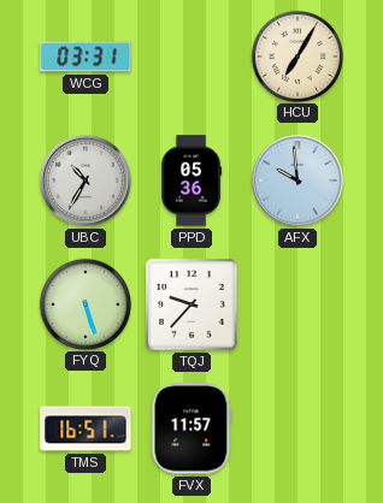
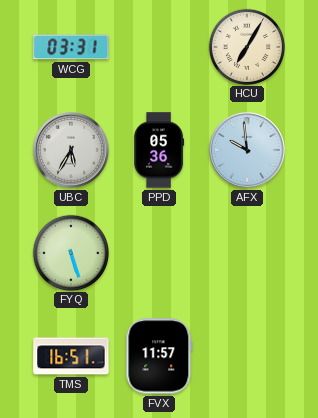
UBC: 10:35 -> 5:35 (71, 150)
TQJ: 9:37 -> none (193, 306)
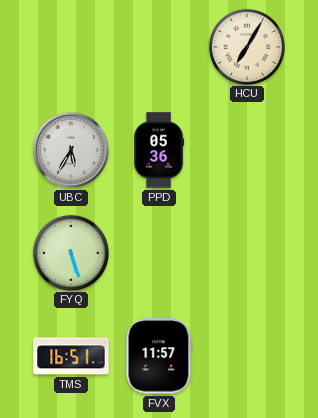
WCG: 03:31 -> none (71, 47)
AFX: 9:59 -> none (247, 150)
